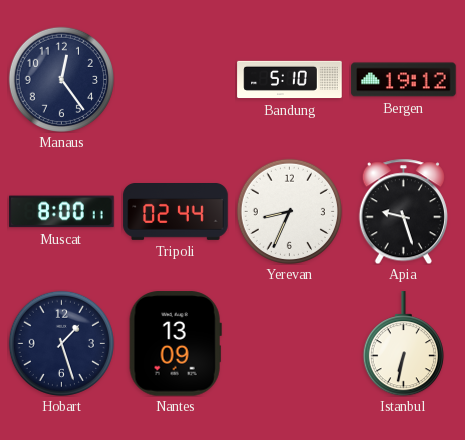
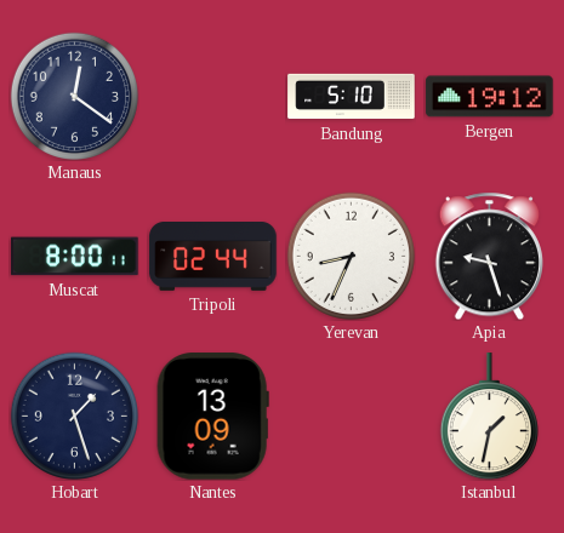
Manaus: 12:24 -> 12:21 (74, 96)
Istanbul: 6:32 -> 1:32 (489, 417)
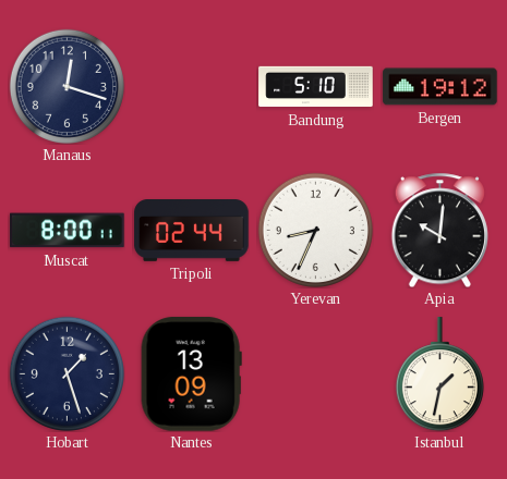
Manaus: 12:21 -> 12:18 (67, 86)
Apia: 9:27 -> 10:01 (439, 230)
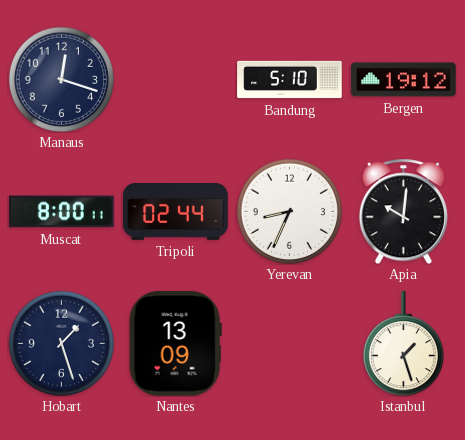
Istanbul: 1:32 -> 1:27 (403, 344)
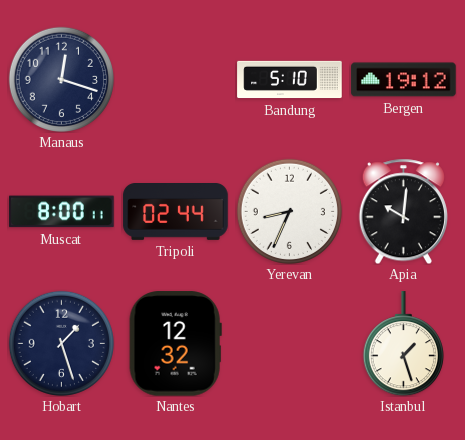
Nantes: 13:09 -> 12:32 (175, 344)
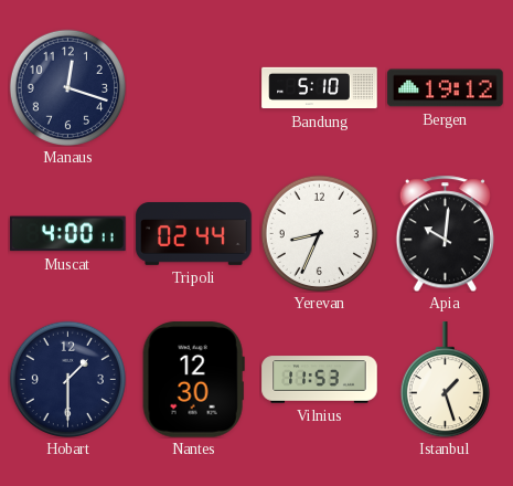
Muscat: 8:00 -> 4:00 (68, 234)
Hobart: 1:27 -> 1:30 (67, 379)
Nantes: 12:32 -> 12:30 (193, 380)
Vilnius: none -> 11:53 (320, 380)
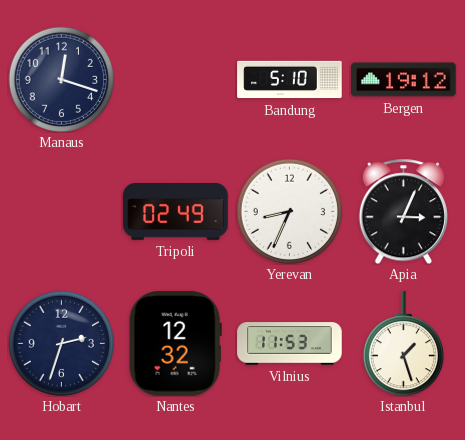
Muscat: 4:00 -> none (68, 234)
Tripoli: 02:44 -> 02:49 (176, 212)
Apia: 10:01 -> 3:04 (403, 211)
Hobart: 1:30 -> 2:33 (61, 343)
Nantes: 12:30 -> 12:32 (175, 344)
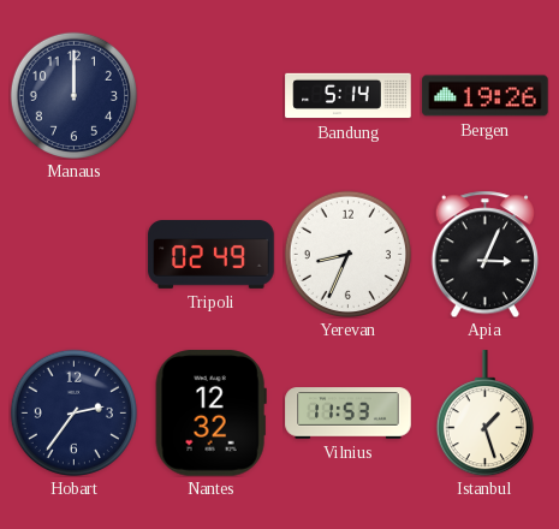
Manaus: 12:18 -> 12:00 (73, 95)
Bandung: 5:10 -> 5:14 (349, 96)
Bergen: 19:12 -> 19:26 (486, 96)
Hobart: 2:33 -> 2:36 (73, 412)
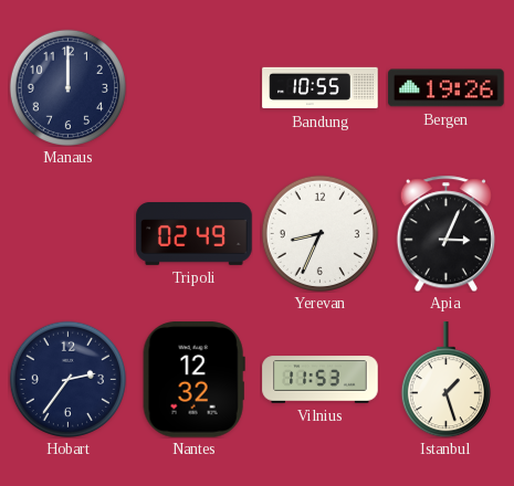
Bandung: 5:14 -> 10:55 (321, 88)
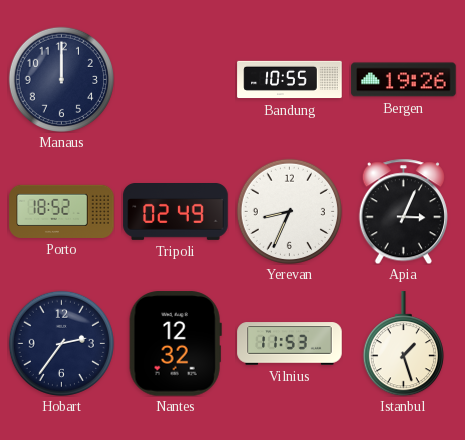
Porto: none -> 18:52 (62, 211)
